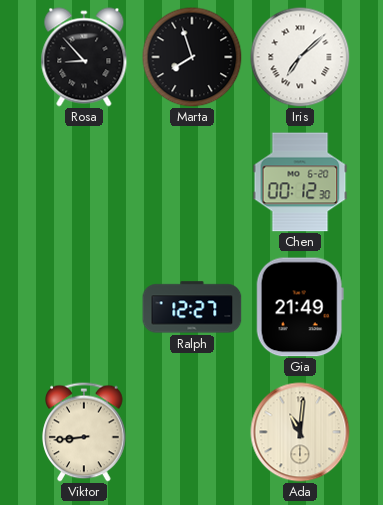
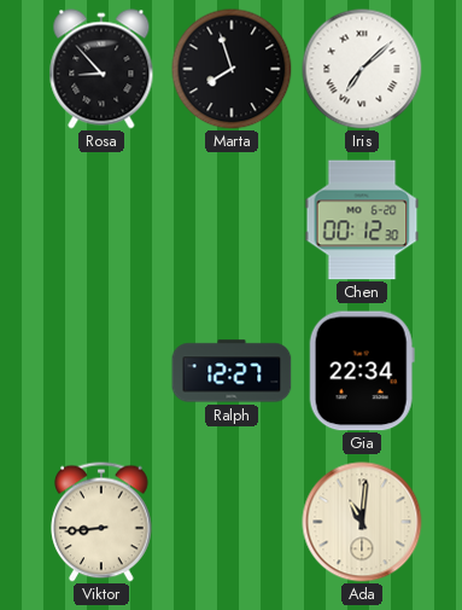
Gia: 21:49 -> 22:34 (362, 371)
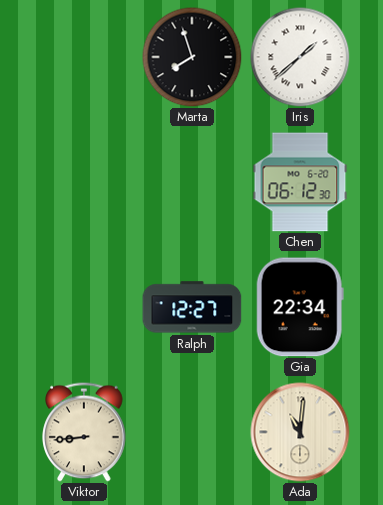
Rosa: 8:53 -> none (101, 69)
Iris: 7:08 -> 1:38 (300, 57)
Chen: 00:12 -> 06:12 (300, 182)
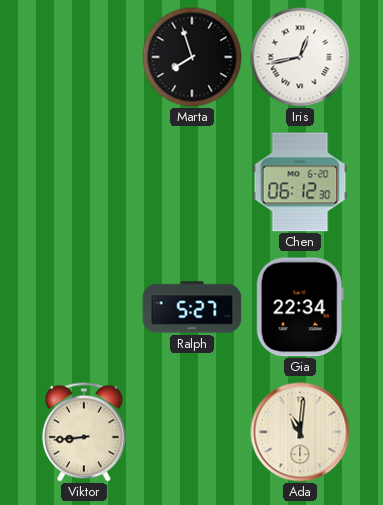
Iris: 1:38 -> 12:43 (300, 57)
Ralph: 12:27 -> 5:27 (192, 307)
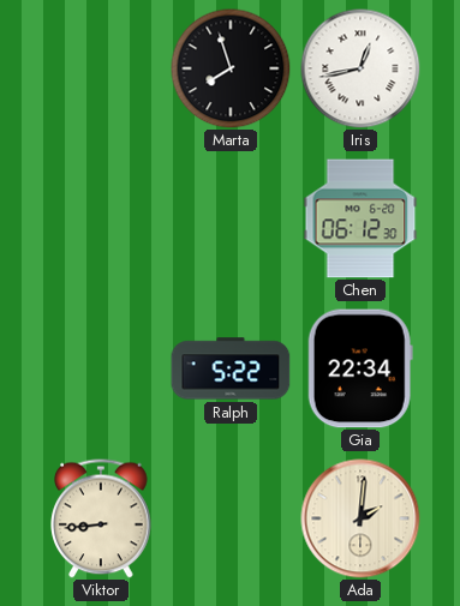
Ralph: 5:27 -> 5:22 (231, 368)
Ada: 11:01 -> 2:01 (360, 518)
